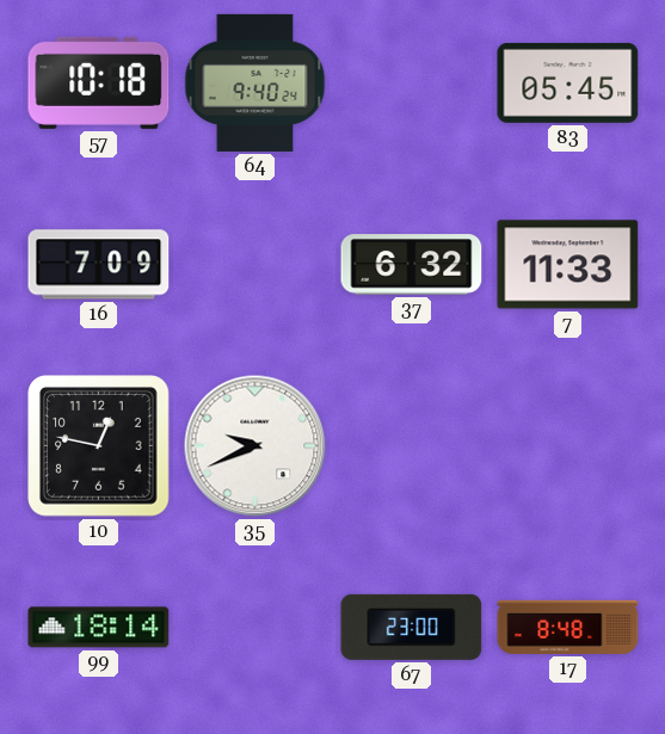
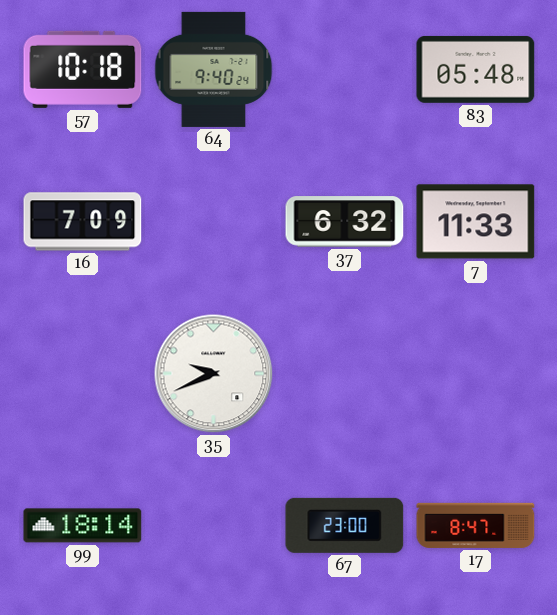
83: 05:45 -> 05:48 (476, 69)
10: 12:47 -> none (99, 446)
17: 8:48 -> 8:47 (476, 525)
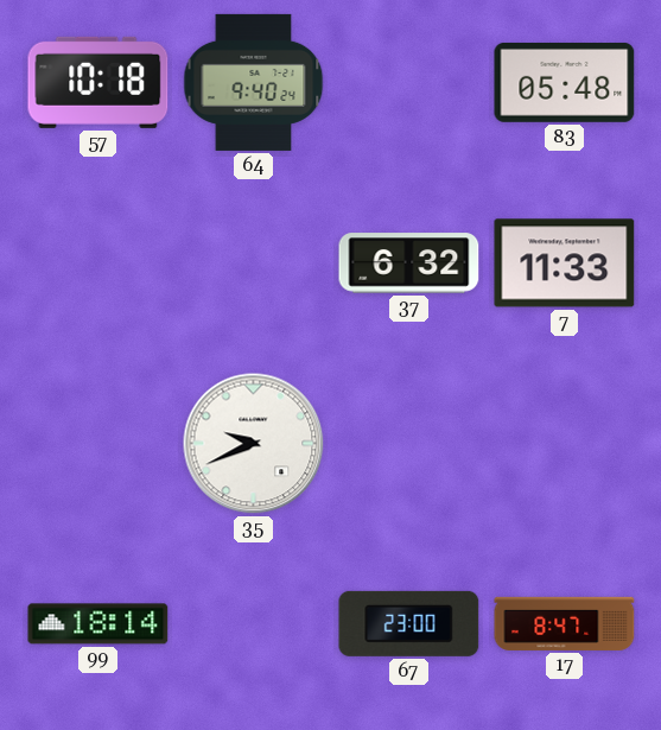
16: 7:09 -> none (83, 222)
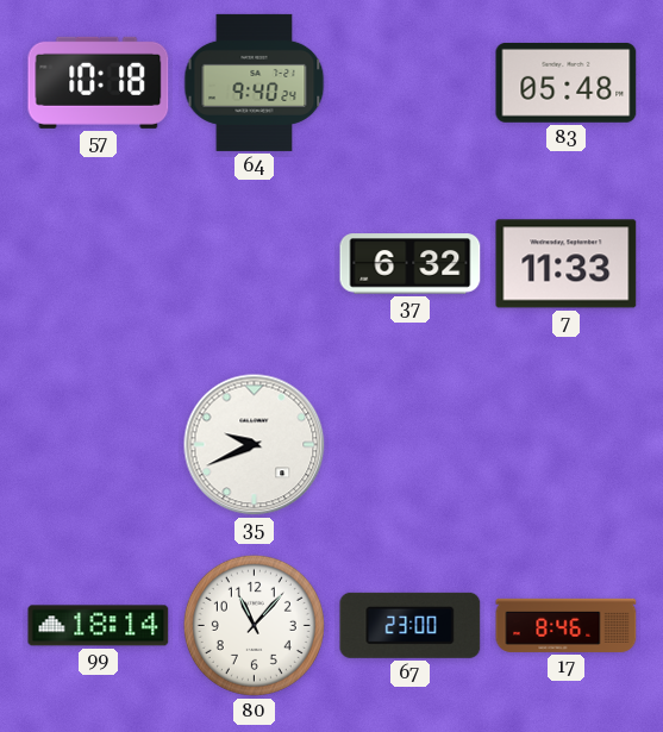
80: none -> 11:07 (254, 625)
17: 8:47 -> 8:46 (567, 625)
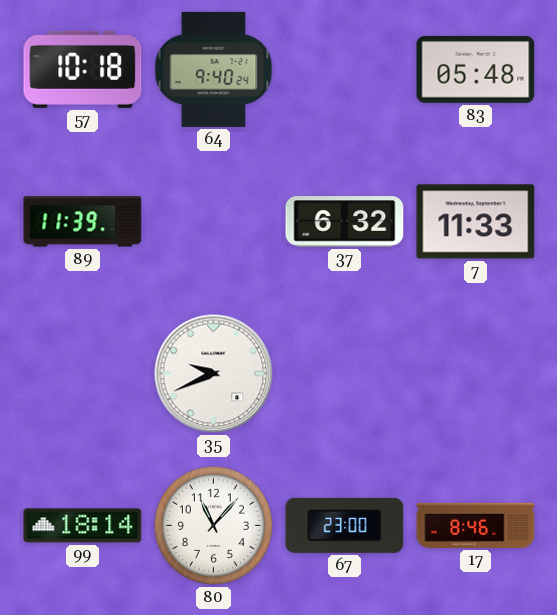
89: none -> 11:39 (83, 222)
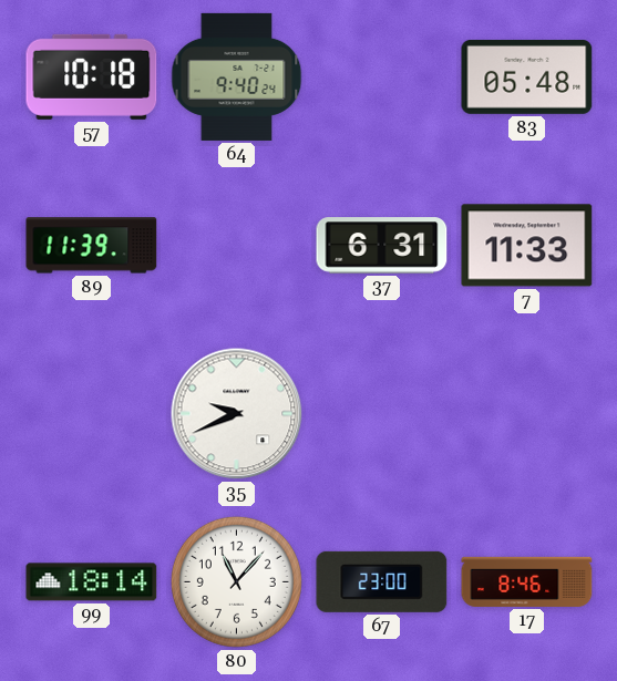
37: 6:32 -> 6:31 (382, 246)
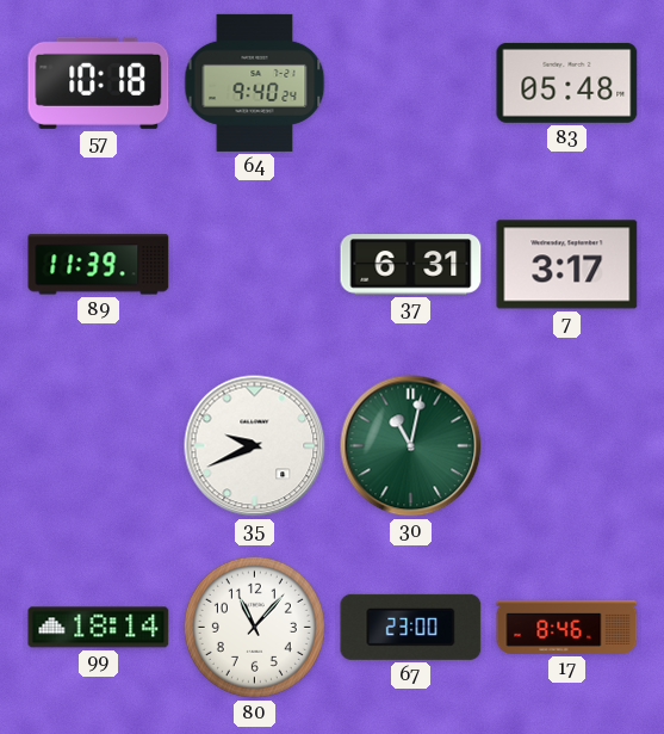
7: 11:33 -> 3:17 (567, 265)
30: none -> 11:02 (411, 446)
